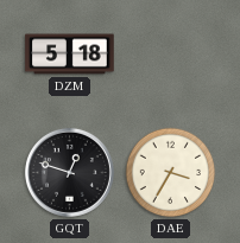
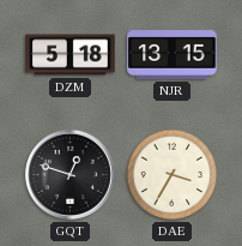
NJR: none -> 13:15 (173, 55)
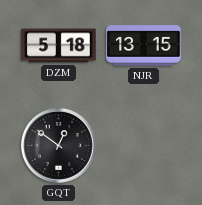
GQT: 12:48 -> 12:51 (58, 145)
DAE: 3:35 -> none (173, 175)
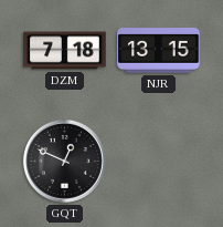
DZM: 5:18 -> 7:18 (65, 51)
GQT: 12:51 -> 12:49 (64, 161)
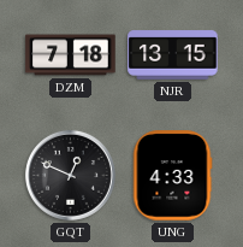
UNG: none -> 4:33 (172, 176)
